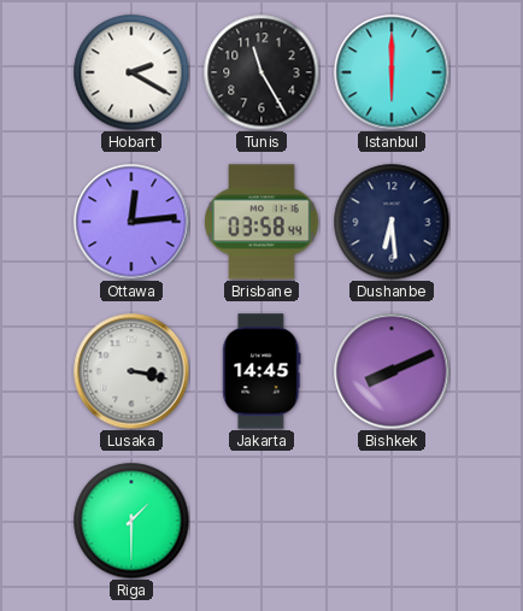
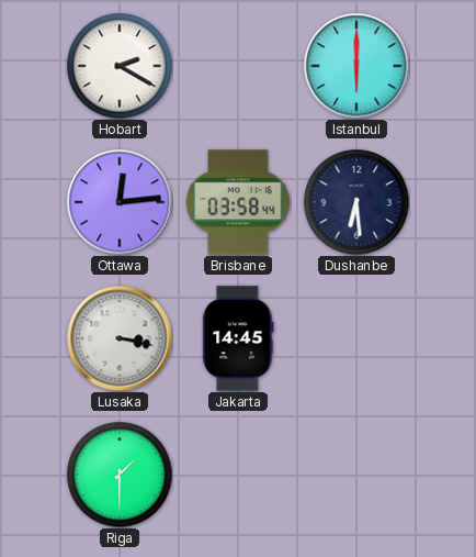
Tunis: 11:25 -> none (261, 72)
Bishkek: 8:11 -> none (392, 371)
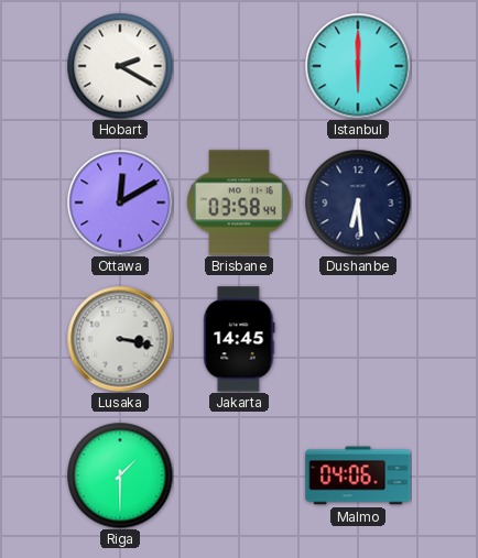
Ottawa: 12:14 -> 12:10 (120, 203)
Malmo: none -> 04:06 (358, 475)
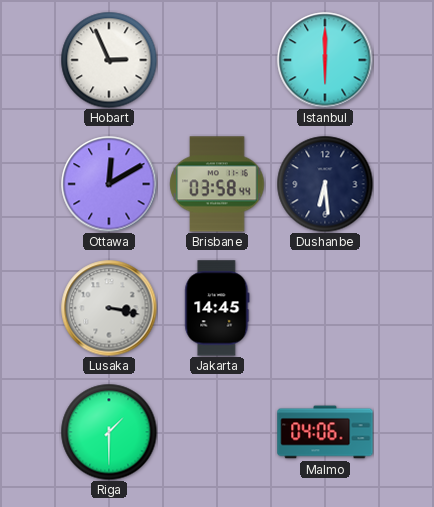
Hobart: 2:20 -> 2:56 (109, 60)
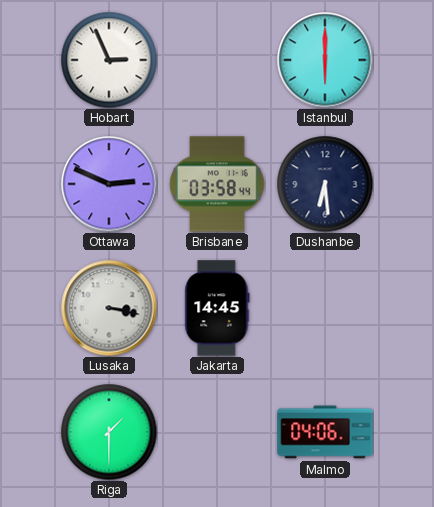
Ottawa: 12:10 -> 2:49 (109, 184)
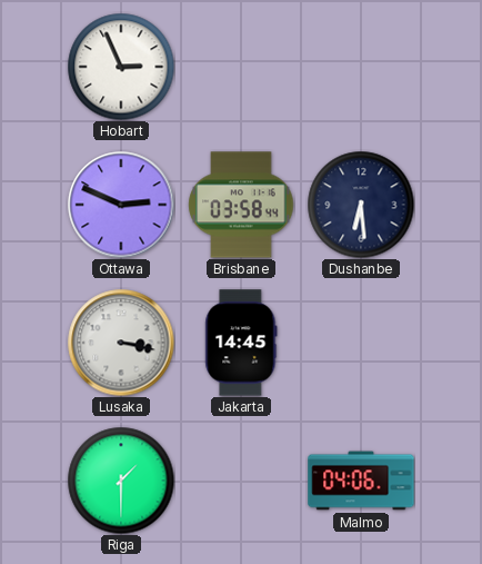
Istanbul: 6:00 -> none (325, 60)
